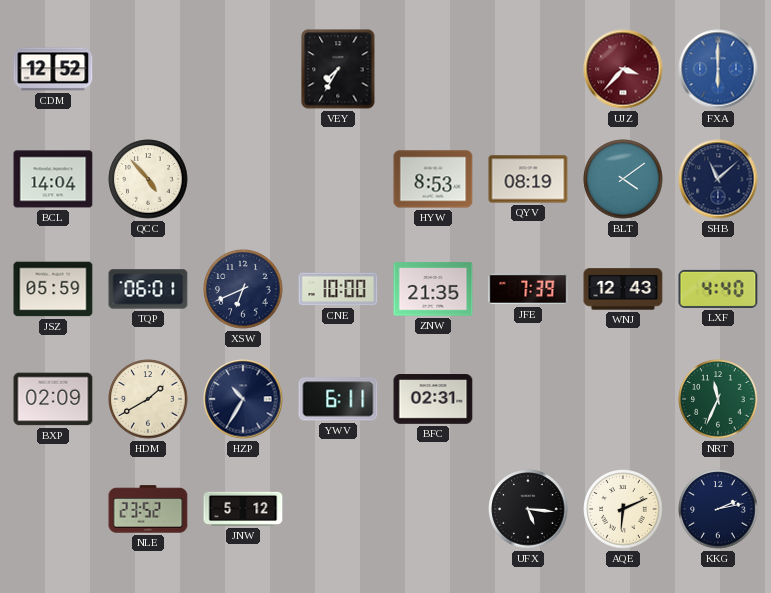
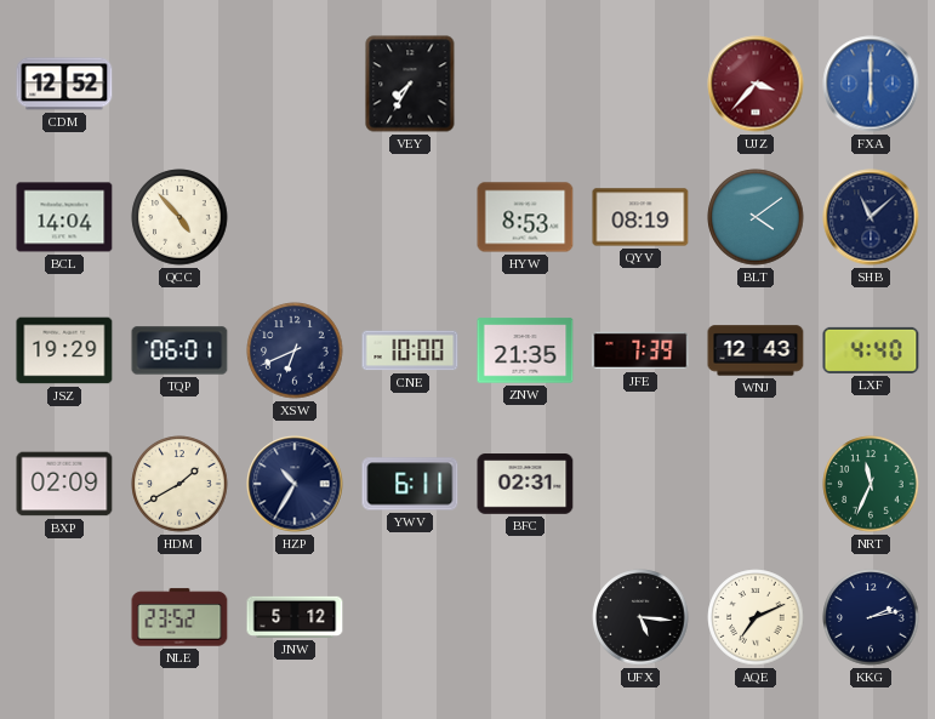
JSZ: 05:59 -> 19:29 (64, 350)
AQE: 6:11 -> 7:11 (756, 617)
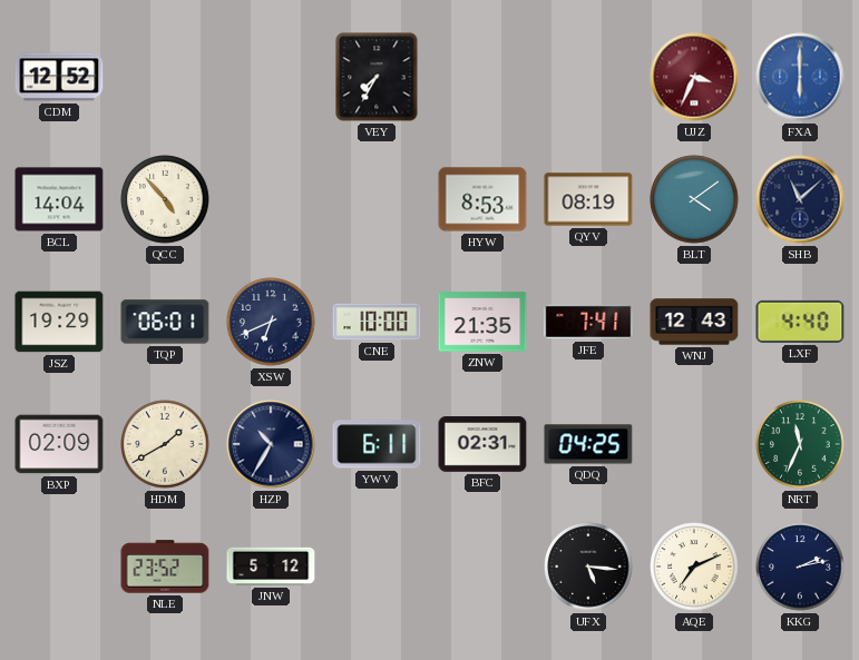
UJZ: 3:37 -> 3:34 (694, 77)
JFE: 7:39 -> 7:41 (588, 322)
QDQ: none -> 04:25 (588, 444)
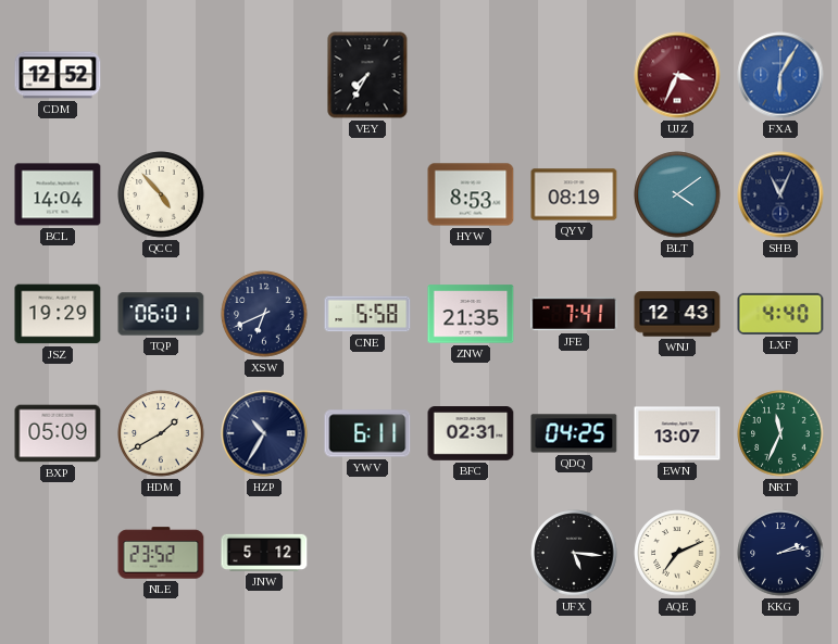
FXA: 6:00 -> 6:05 (780, 75)
SHB: 11:08 -> 11:04 (780, 194)
CNE: 10:00 -> 5:58 (367, 314)
BXP: 02:09 -> 05:09 (58, 433)
EWN: none -> 13:07 (677, 433)
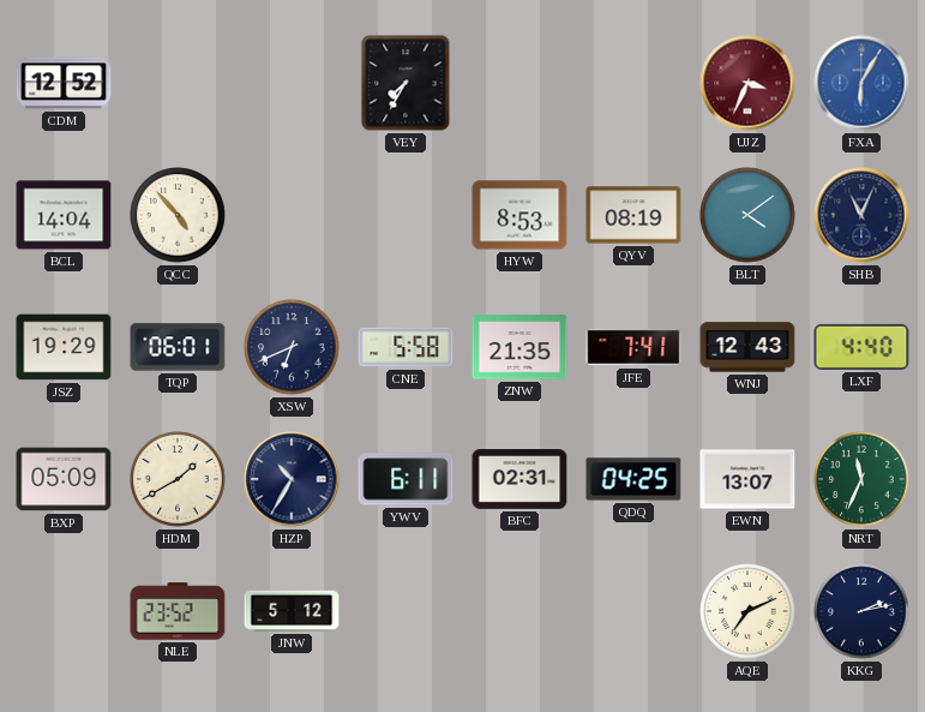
UFX: 5:16 -> none (574, 553)
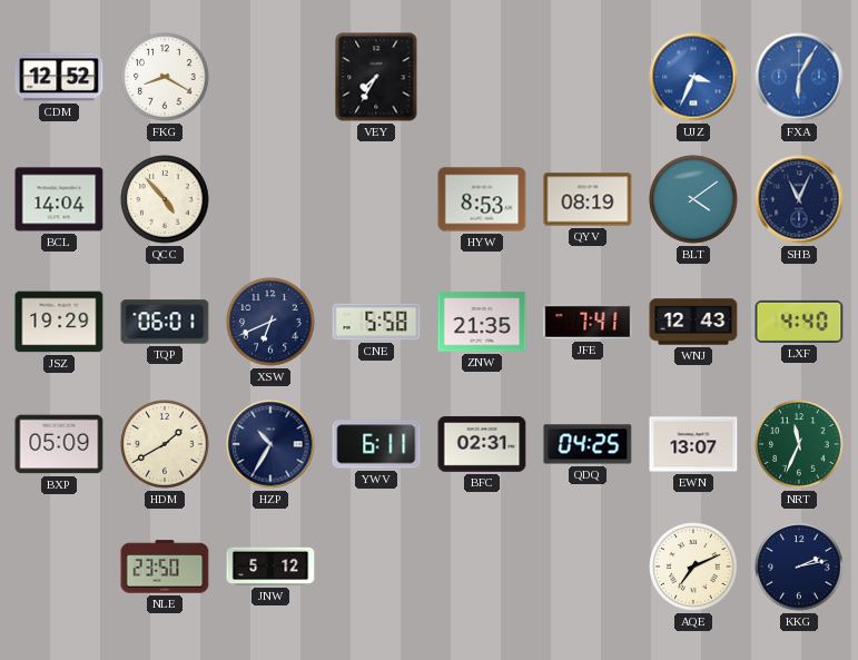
FKG: none -> 8:20 (165, 77)
UJZ dial: burgundy -> blue (693, 77)
NLE: 23:52 -> 23:50 (165, 567)
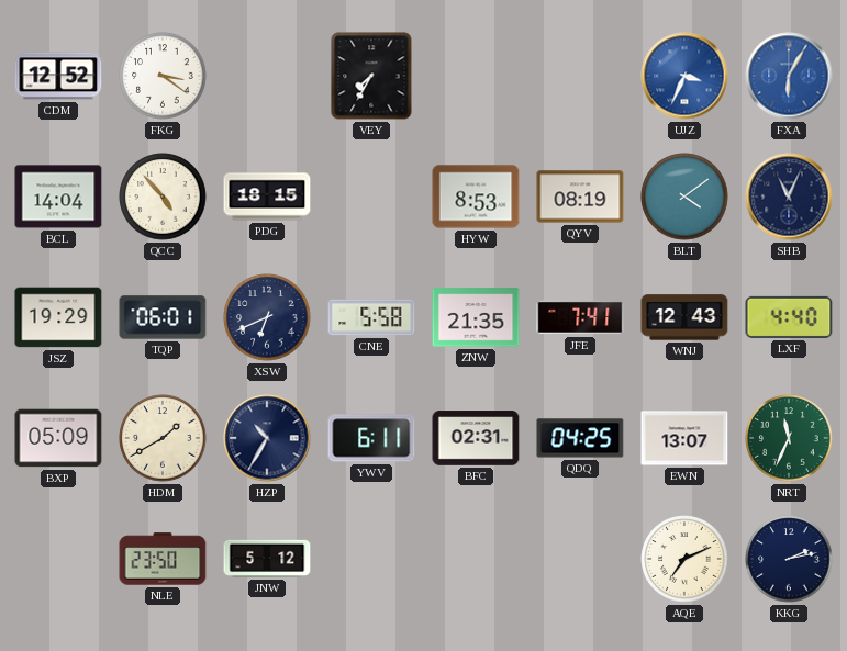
FKG: 8:20 -> 3:21 (163, 76)
PDG: none -> 18:15 (267, 197)
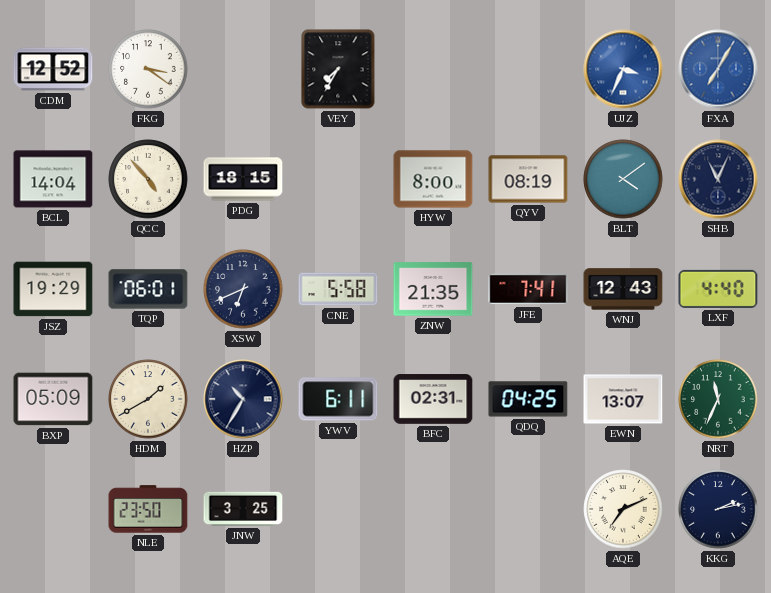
FXA: 6:05 -> 7:05 (718, 69)
HYW: 8:53 -> 8:00 (433, 179)
JNW: 5:12 -> 3:25 (243, 509)
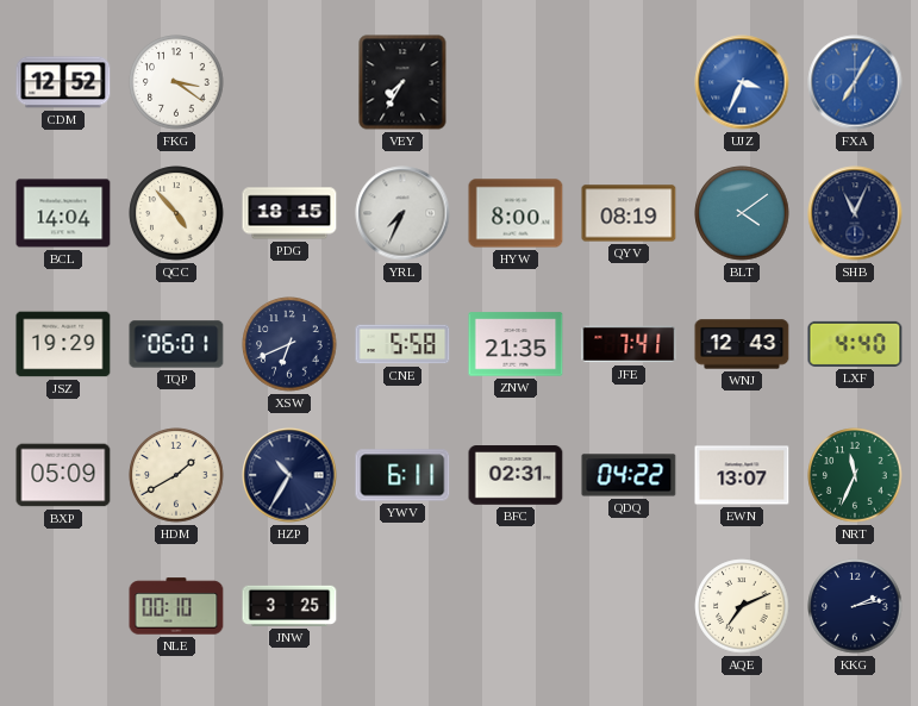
YRL: none -> 7:34 (402, 213)
QDQ: 04:25 -> 04:22 (629, 475)
NLE: 23:50 -> 00:10 (176, 606)
